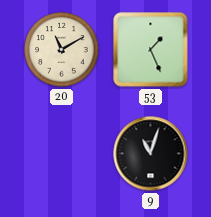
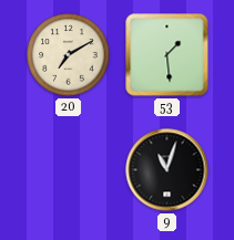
20: 11:10 -> 7:10 (69, 55)
53: 1:26 -> 1:29 (167, 55)
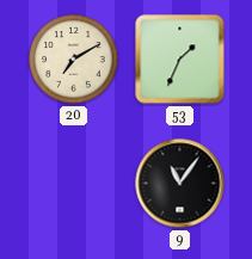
53: 1:29 -> 1:34 (180, 60)
9: 11:03 -> 11:06 (180, 184)
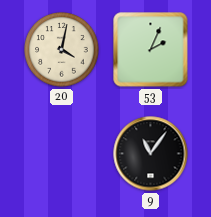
20: 7:10 -> 4:02 (62, 50)
53: 1:34 -> 2:04 (151, 50)
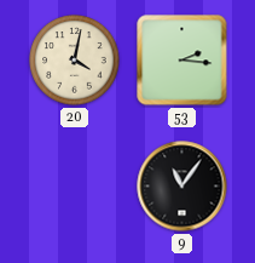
53: 2:04 -> 2:16 (182, 61)
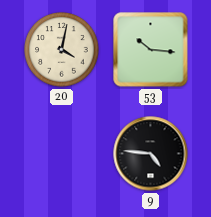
53: 2:16 -> 10:16 (151, 50)
9: 11:06 -> 4:46 (151, 154)
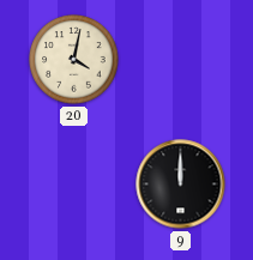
53: 10:16 -> none (151, 50)
9: 4:46 -> 12:00 (181, 185)
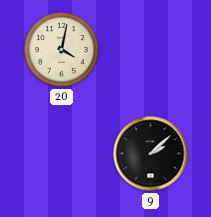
9: 12:00 -> 2:08 (151, 154)
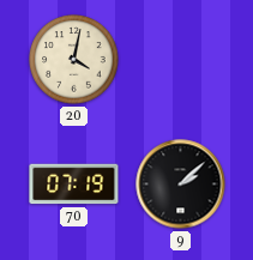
70: none -> 07:19 (74, 185)
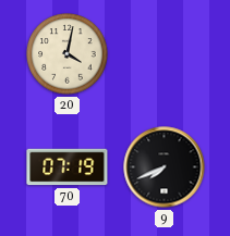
9: 2:08 -> 7:41 (165, 167)
